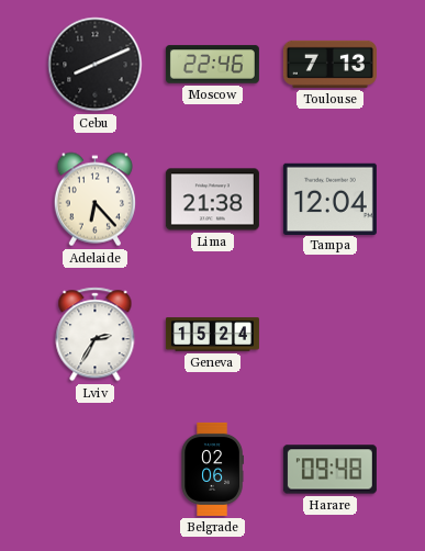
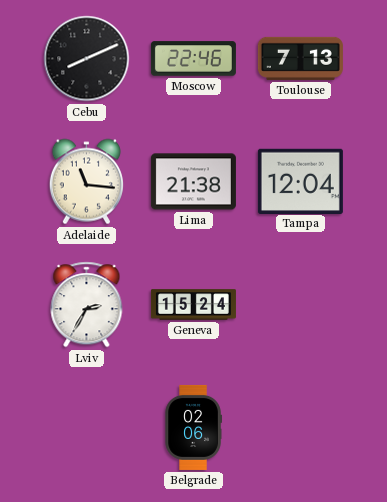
Adelaide: 6:23 -> 11:16 (86, 182)
Harare: 09:48 -> none (329, 470)
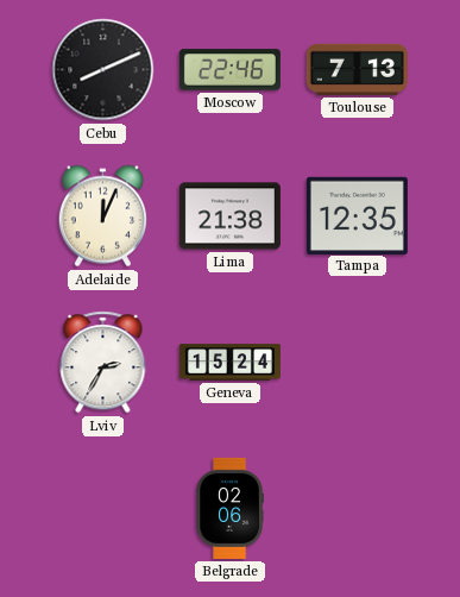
Adelaide: 11:16 -> 12:04 (102, 216)
Tampa: 12:04 -> 12:35 (357, 215)
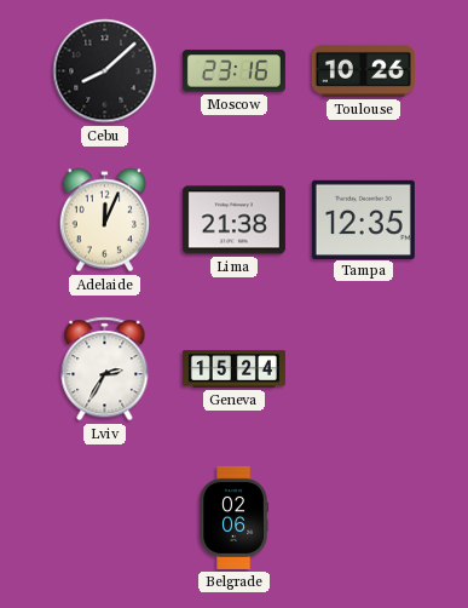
Cebu: 8:11 -> 8:08 (105, 71)
Moscow: 22:46 -> 23:16 (233, 71)
Toulouse: 7:13 -> 10:26 (363, 70)
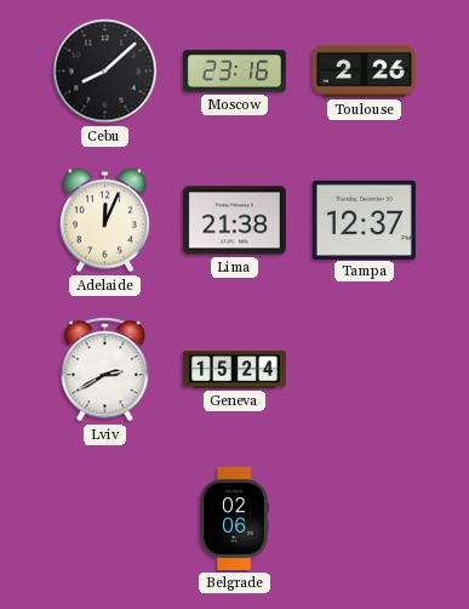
Toulouse: 10:26 -> 2:26 (364, 70)
Tampa: 12:35 -> 12:37 (364, 220)
Lviv: 2:35 -> 2:40 (105, 370)
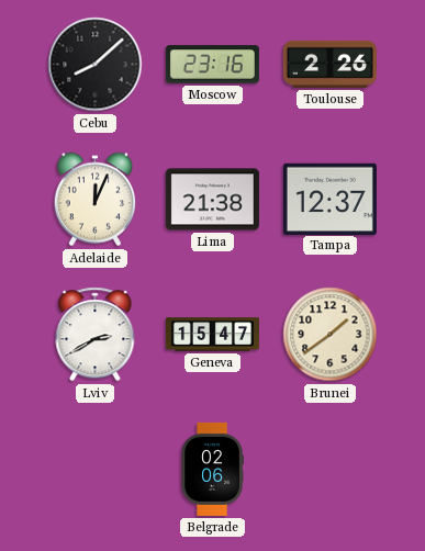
Geneva: 15:24 -> 15:47 (212, 335)
Brunei: none -> 1:39 (331, 335)
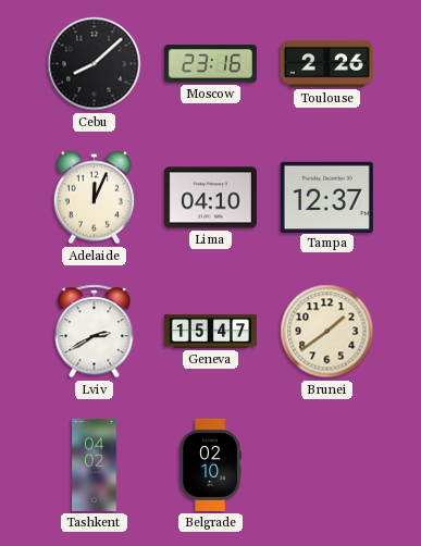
Lima: 21:38 -> 04:10 (210, 198)
Tashkent: none -> 04:02 (95, 464)
Belgrade: 02:06 -> 02:10 (210, 464)
